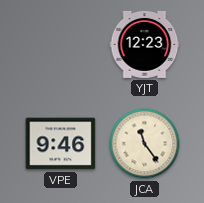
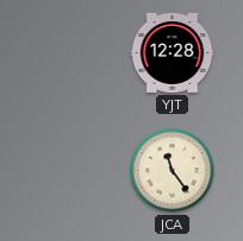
YJT: 12:23 -> 12:28 (173, 52)
VPE: 9:46 -> none (61, 144)
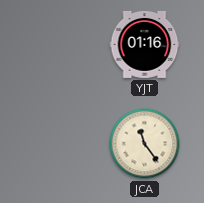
YJT: 12:28 -> 01:16 (145, 44)
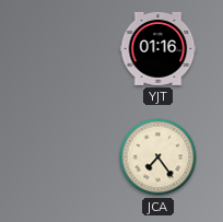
JCA: 11:24 -> 7:24 (159, 157)
